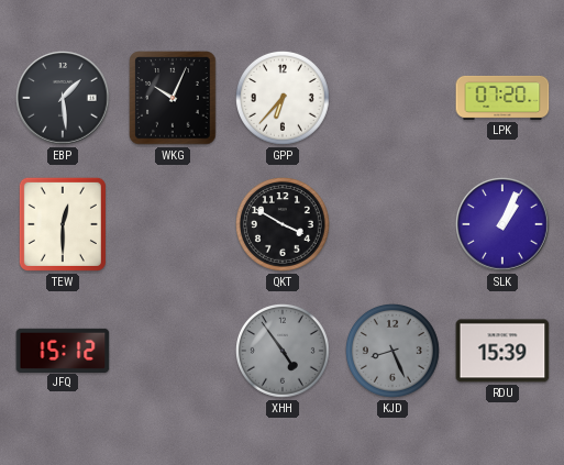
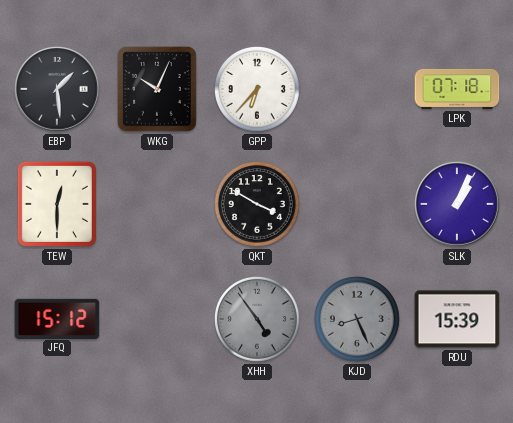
LPK: 07:20 -> 07:18 (457, 89)
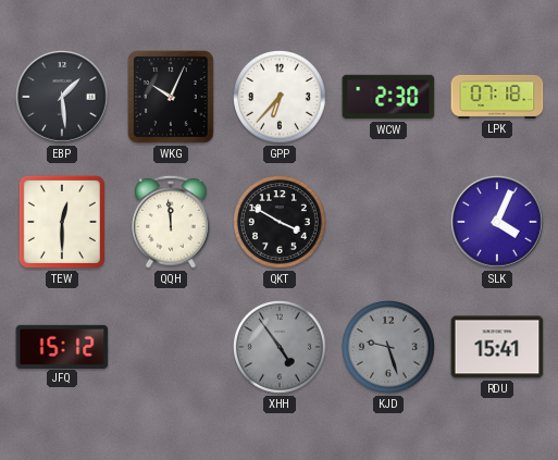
WCW: none -> 2:30 (388, 97)
QQH: none -> 11:59 (172, 222)
SLK: 1:04 -> 4:04 (497, 222)
KJD: 8:26 -> 9:27 (389, 348)
RDU: 15:39 -> 15:41 (497, 347)
